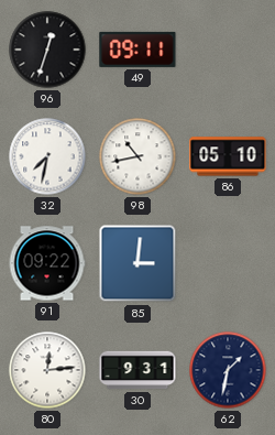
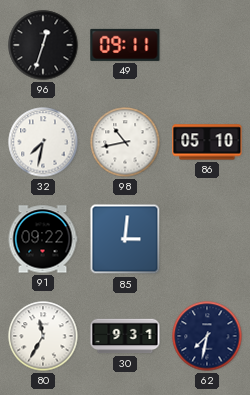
80: 12:14 -> 11:35 (43, 336)
62: 1:32 -> 7:32 (207, 336)
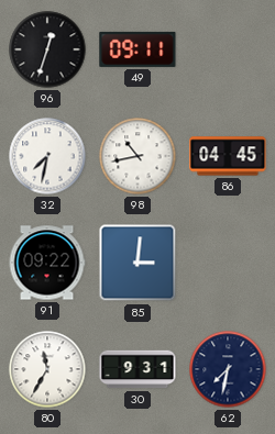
86: 05:10 -> 04:45 (228, 156)
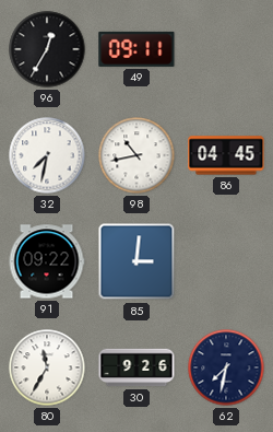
96: 12:33 -> 12:35 (47, 49)
30: 9:31 -> 9:26 (136, 367)
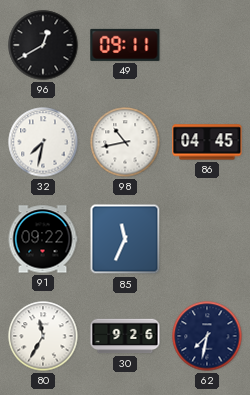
96: 12:35 -> 12:40 (43, 45)
85: 3:01 -> 11:34 (125, 239)
